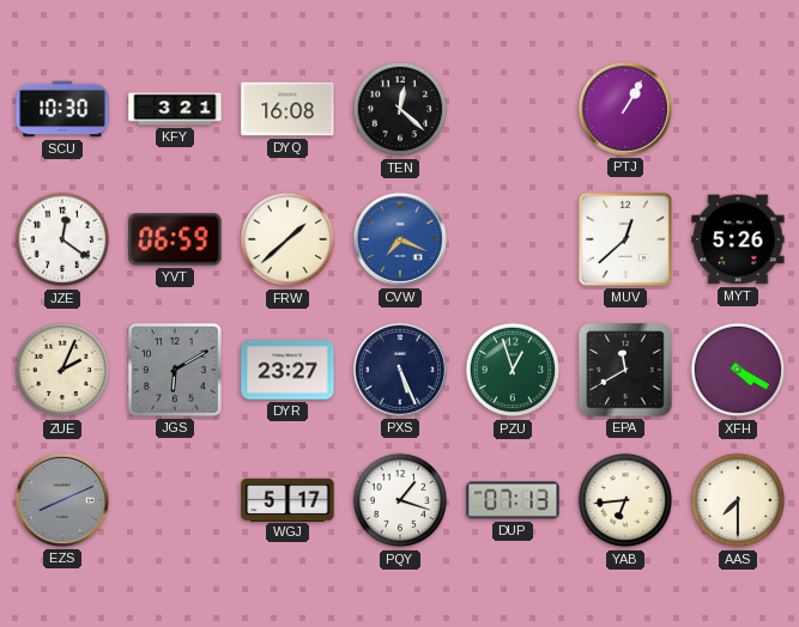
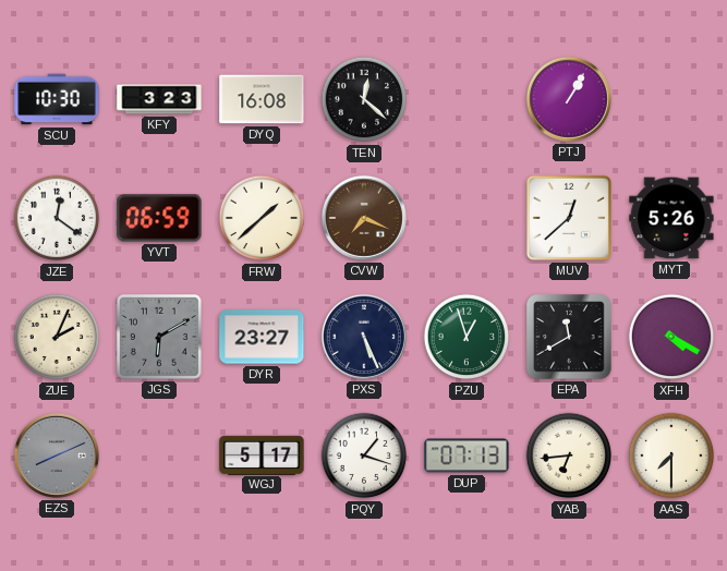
KFY: 3:21 -> 3:23 (159, 99)
CVW dial: blue -> brown (364, 218)
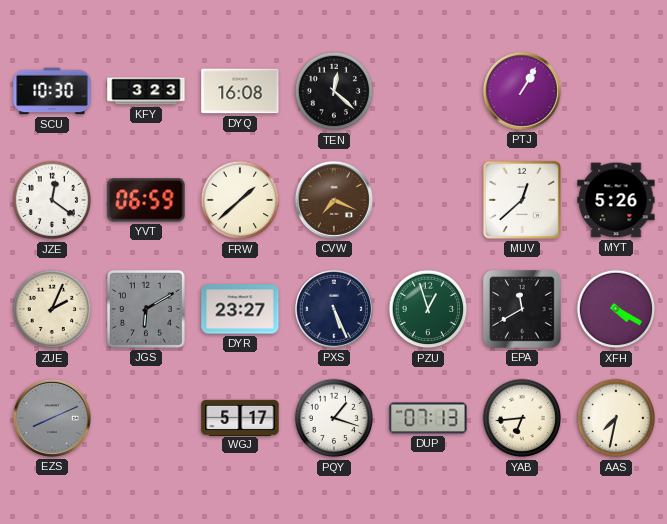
AAS: 7:30 -> 7:32 (616, 418)
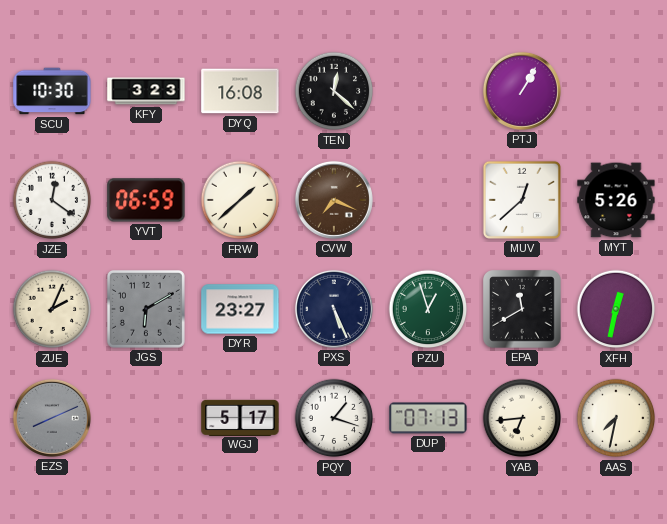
XFH: 4:20 -> 12:32 (616, 309)
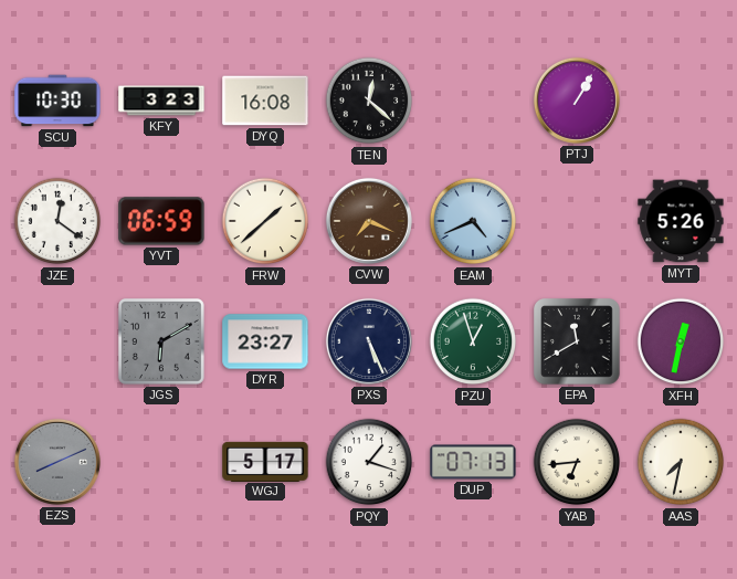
EAM: none -> 4:41 (473, 221)
MUV: 12:38 -> none (522, 200)
ZUE: 2:04 -> none (52, 309)
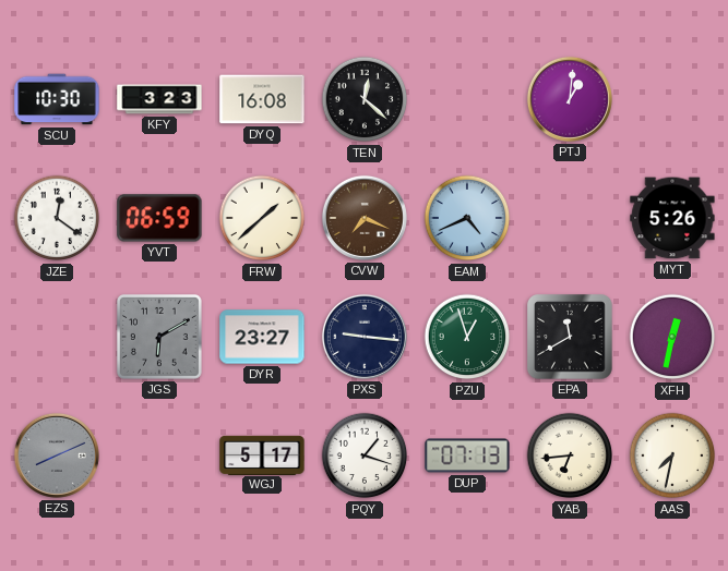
PTJ: 1:05 -> 1:01 (570, 99)
PXS: 5:26 -> 9:16 (365, 337)
